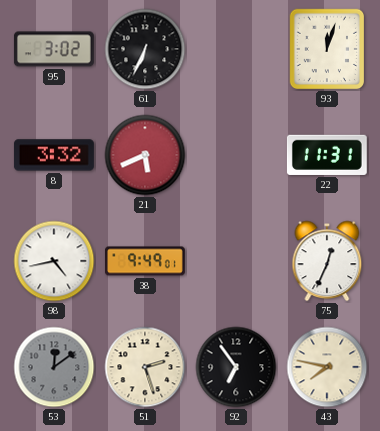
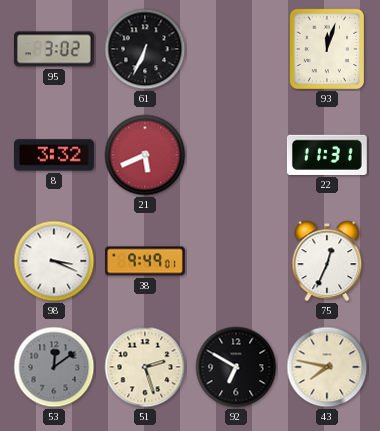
98: 4:43 -> 3:19 (54, 261)
92: 6:54 -> 6:50 (236, 367)
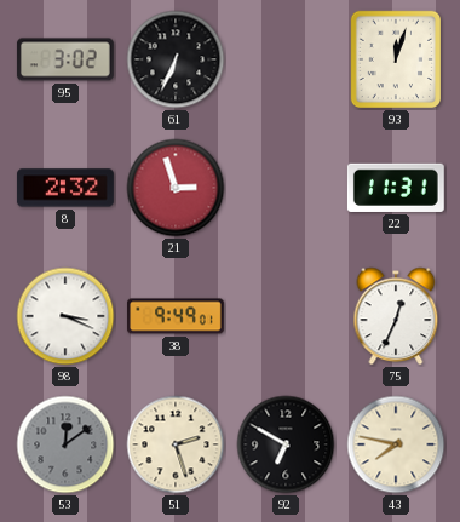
8: 3:32 -> 2:32 (65, 188)
21: 5:41 -> 2:57 (176, 188)
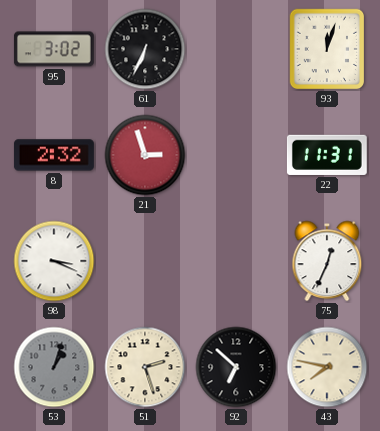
38: 9:49 -> none (177, 316)
53: 12:09 -> 1:03 (54, 367)
92: 6:50 -> 6:52 (236, 367)
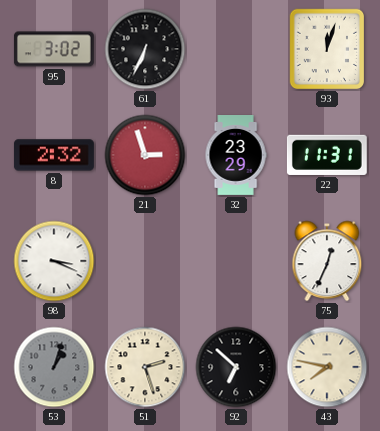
32: none -> 23:29 (236, 156)
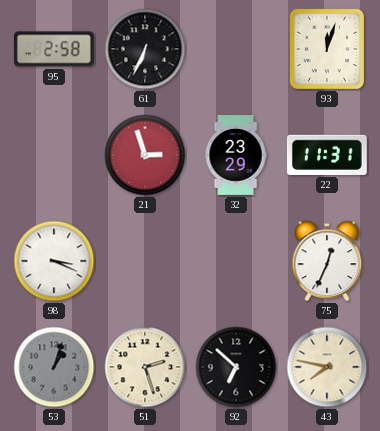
95: 3:02 -> 2:58 (54, 49)
8: 2:32 -> none (54, 155)
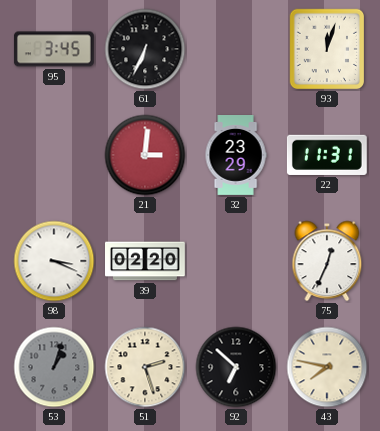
95: 2:58 -> 3:45 (54, 49)
21: 2:57 -> 3:01 (145, 155)
39: none -> 02:20 (146, 261)
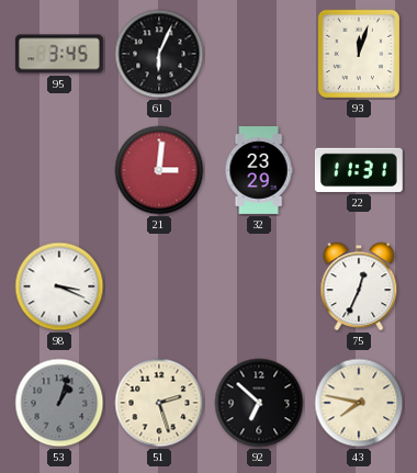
61: 6:34 -> 6:04 (159, 54)
39: 02:20 -> none (146, 261)
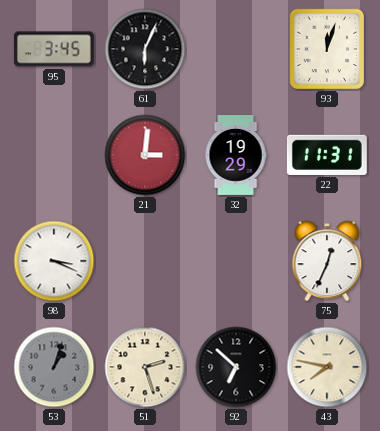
32: 23:29 -> 19:29 (236, 156)
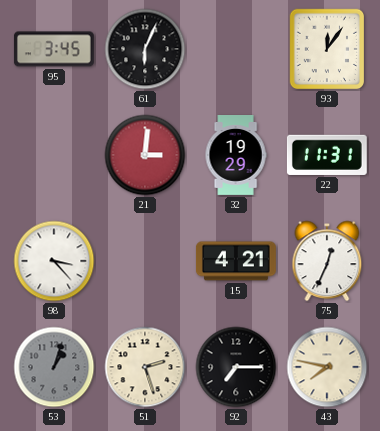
93: 12:03 -> 12:06 (327, 49)
98: 3:19 -> 3:23 (54, 261)
15: none -> 4:21 (236, 261)
92: 6:52 -> 7:15 (236, 367)
